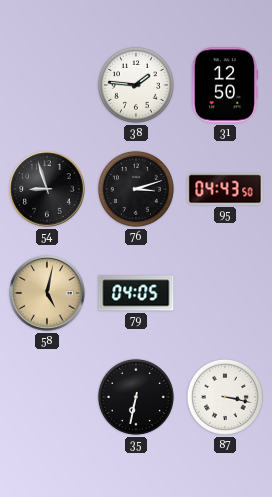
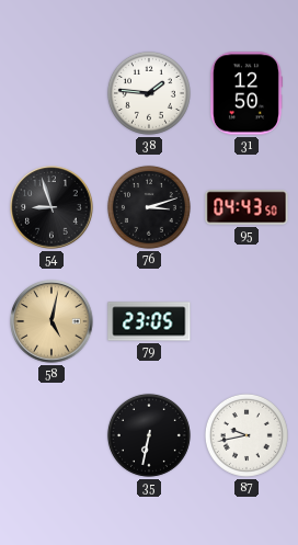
79: 04:05 -> 23:05 (149, 321)
87: 3:17 -> 9:43 (247, 435)
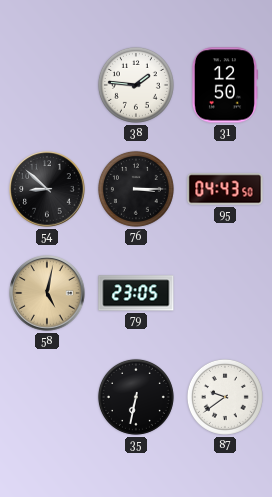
54: 8:57 -> 8:52 (47, 189)
76: 3:12 -> 3:15 (136, 189)
87: 9:43 -> 9:39 (225, 397)
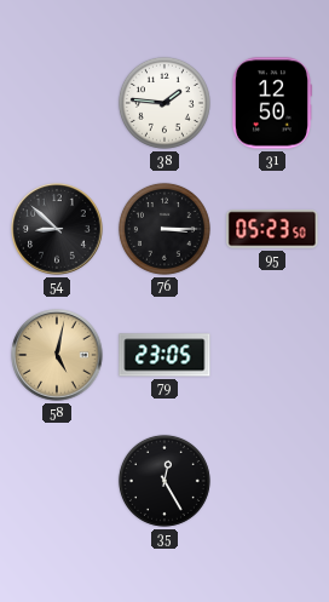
95: 04:43 -> 05:23 (272, 229)
35: 6:32 -> 12:25 (164, 481)
87: 9:39 -> none (225, 397)
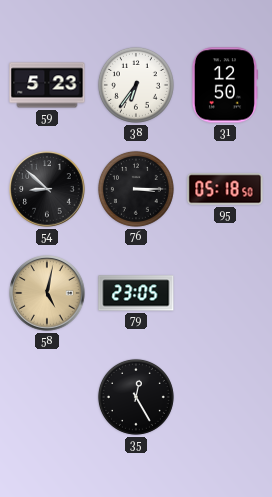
59: none -> 5:23 (47, 85)
38: 1:46 -> 6:36 (136, 85)
95: 05:23 -> 05:18 (225, 189)
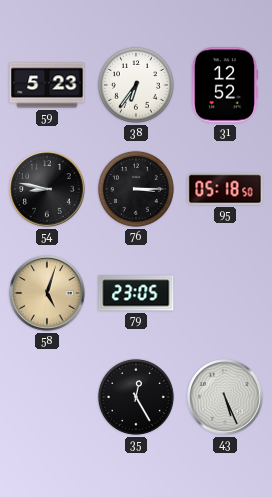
31: 12:50 -> 12:52 (224, 85)
54: 8:52 -> 8:47 (47, 189)
58: 5:02 -> 5:03 (47, 293)
43: none -> 5:26 (225, 397)
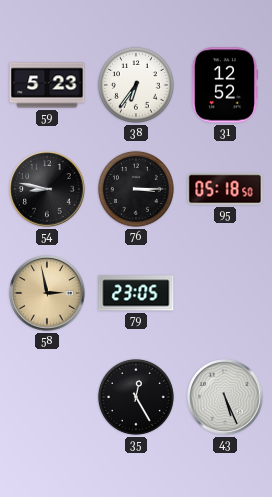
58: 5:03 -> 2:58 (47, 293)
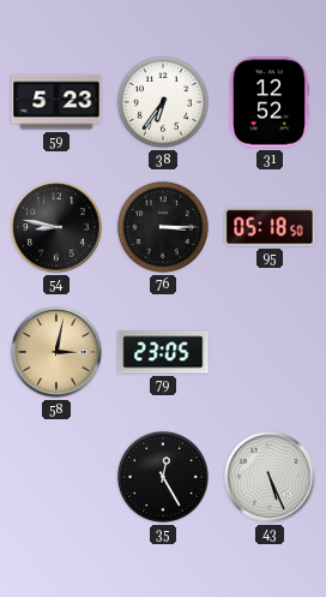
58: 2:58 -> 3:02 (56, 352)
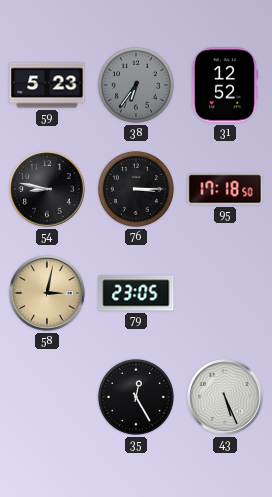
38 dial: white -> grey (136, 85)
95: 05:18 -> 17:18 (225, 189)
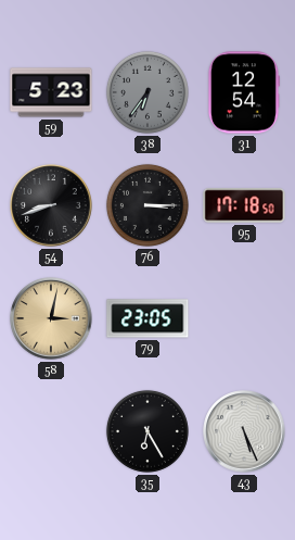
31: 12:52 -> 12:54 (243, 92)
54: 8:47 -> 8:42 (51, 205)
35: 12:25 -> 6:25 (147, 431)
